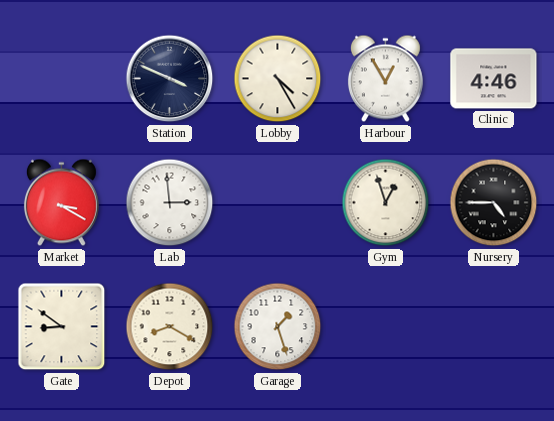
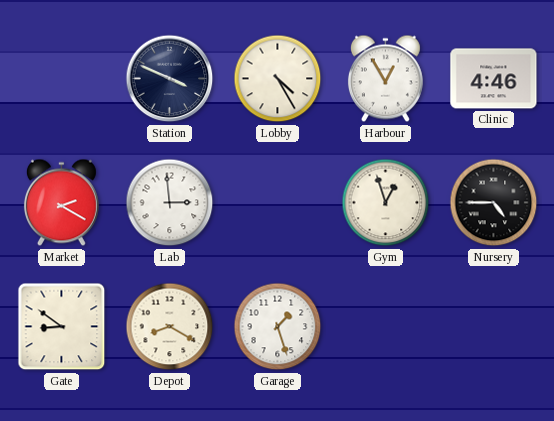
Market: 3:20 -> 2:20 (61, 203)
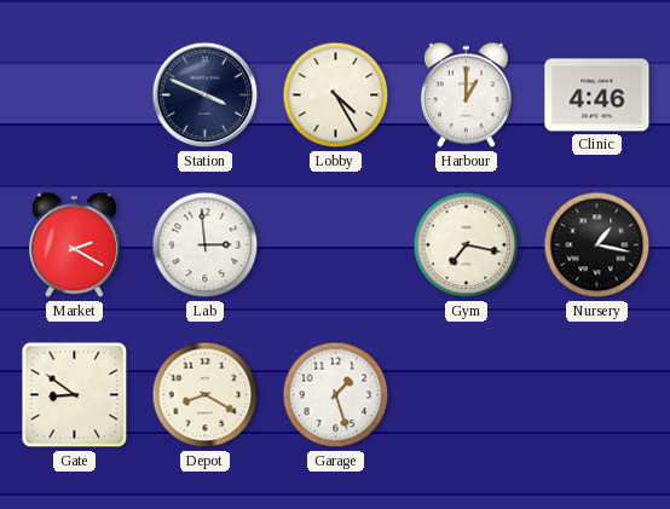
Harbour: 12:55 -> 1:00 (466, 96)
Gym: 12:57 -> 7:17 (467, 245)
Nursery: 4:45 -> 1:17 (597, 245)
